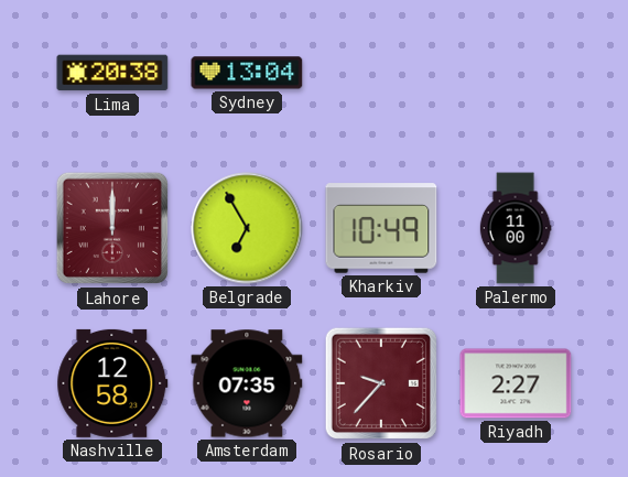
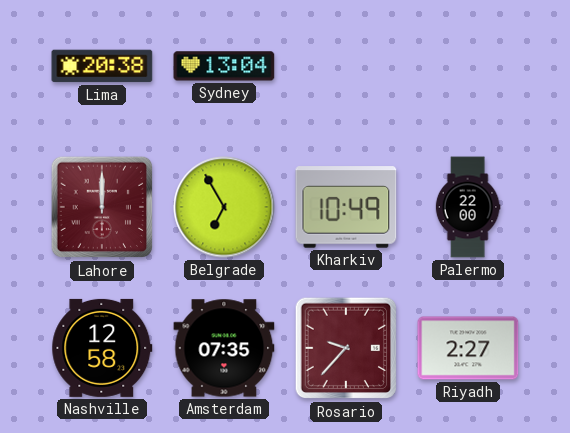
Palermo: 11:00 -> 22:00 (468, 207)
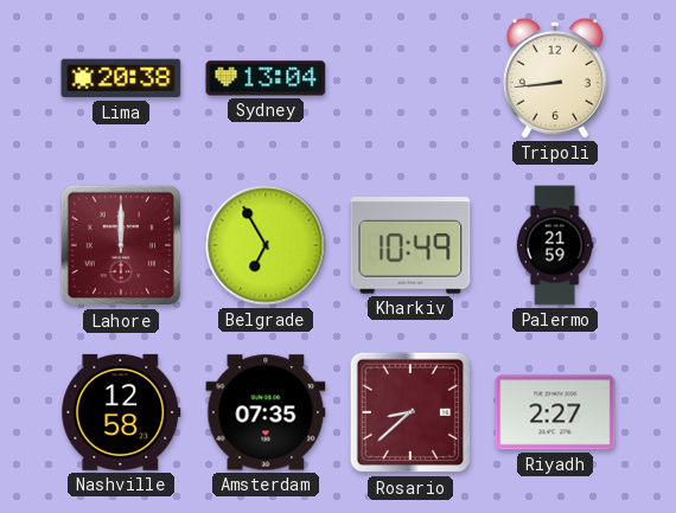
Tripoli: none -> 8:44 (555, 78)
Palermo: 22:00 -> 21:59 (555, 245)
Rosario: 9:37 -> 8:38 (410, 412)
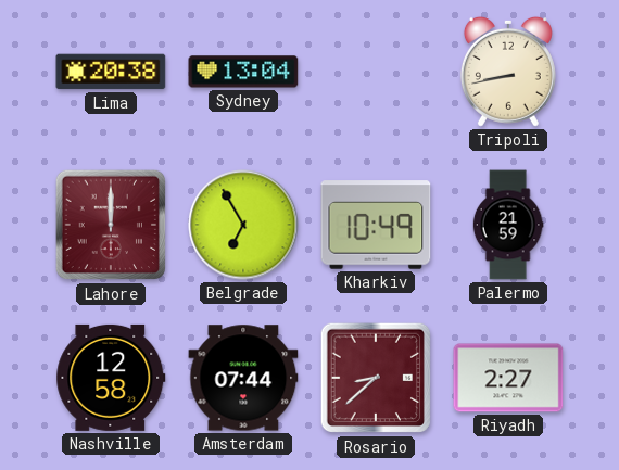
Tripoli: 8:44 -> 8:43 (508, 72)
Amsterdam: 07:35 -> 07:44 (243, 378)
